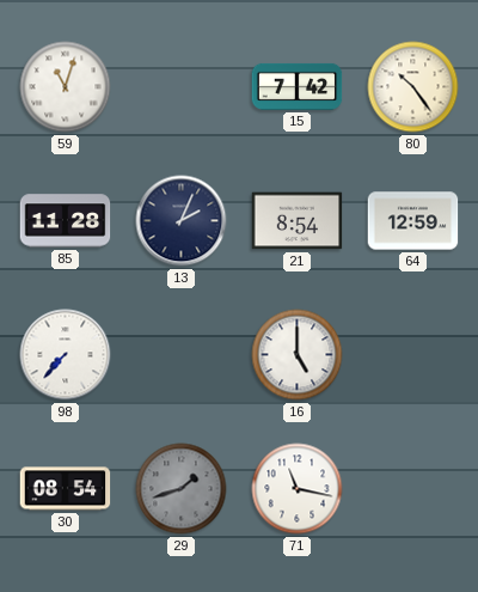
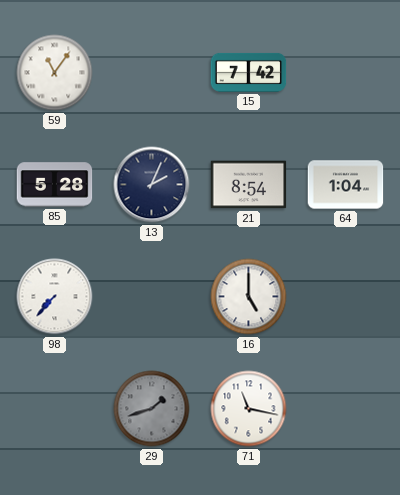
59: 11:03 -> 11:06 (55, 73)
80: 10:24 -> none (413, 87)
85: 11:28 -> 5:28 (55, 185)
64: 12:59 -> 1:04 (346, 185)
30: 08:54 -> none (66, 489)
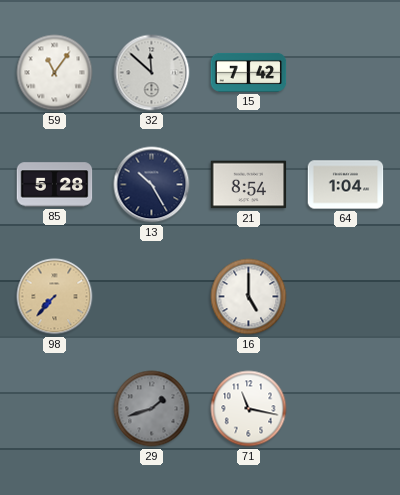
32: none -> 11:52 (152, 73)
13: 2:04 -> 10:25 (152, 185)
98 dial: white -> champagne (55, 297)
